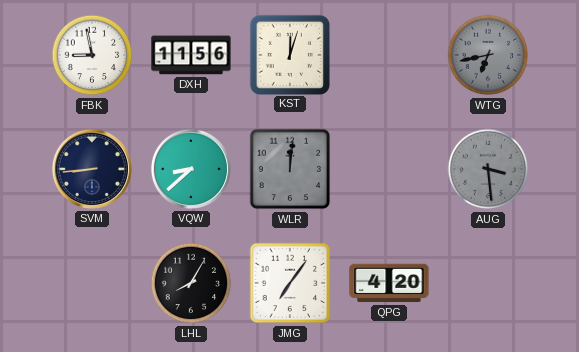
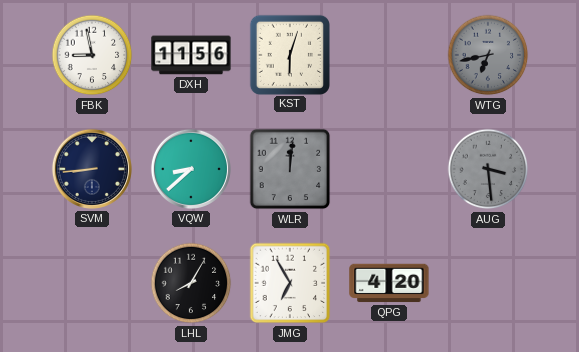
KST: 12:03 -> 6:03 (289, 54)
JMG: 7:06 -> 6:55 (290, 283)
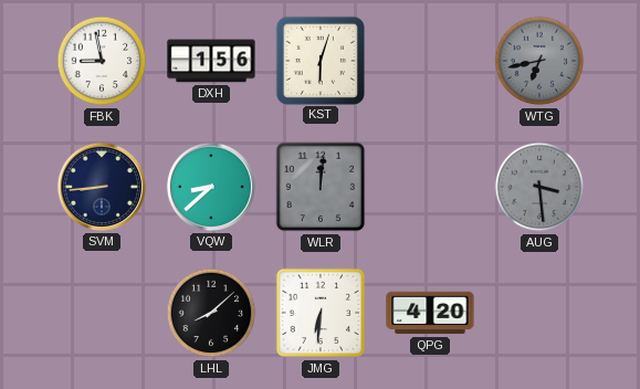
DXH: 11:56 -> 1:56 (211, 61)
LHL: 8:05 -> 8:08 (211, 313)
JMG: 6:55 -> 6:31 (321, 313)
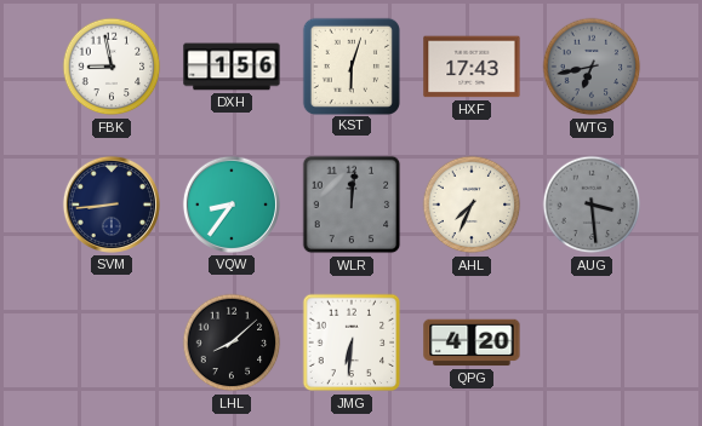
HXF: none -> 17:43 (472, 67)
VQW: 8:38 -> 8:36 (232, 205)
AHL: none -> 7:34 (472, 205)
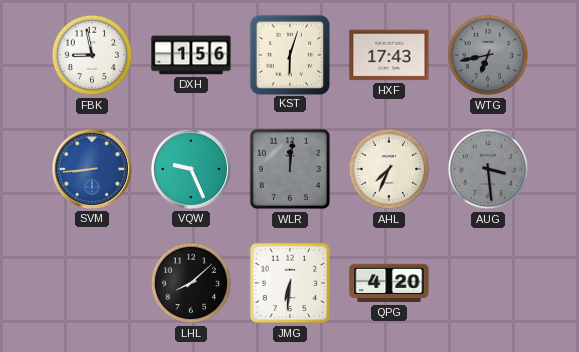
SVM dial: navy -> blue (92, 169)
VQW: 8:36 -> 9:26 (191, 169)
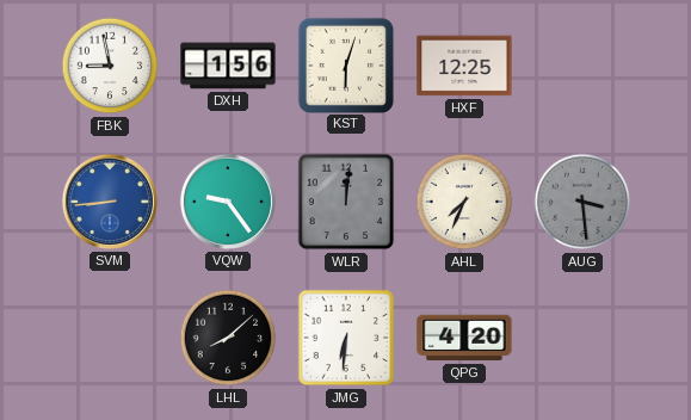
HXF: 17:43 -> 12:25 (464, 66)
WTG: 6:43 -> none (488, 55)
VQW: 9:26 -> 9:24 (228, 202)
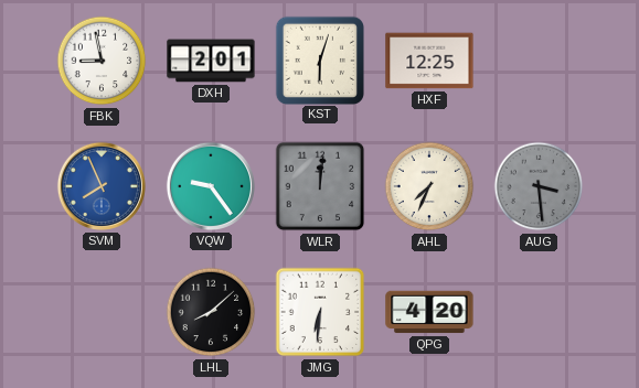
DXH: 1:56 -> 2:01 (211, 61)
SVM: 8:44 -> 7:56 (102, 186)
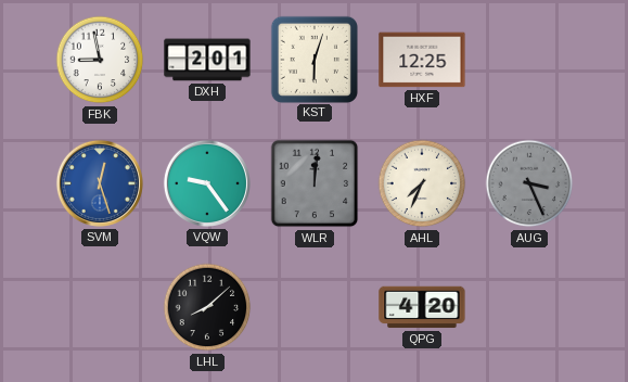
SVM: 7:56 -> 12:27 (100, 183)
AUG: 3:29 -> 3:26 (529, 183)
JMG: 6:31 -> none (320, 312)
